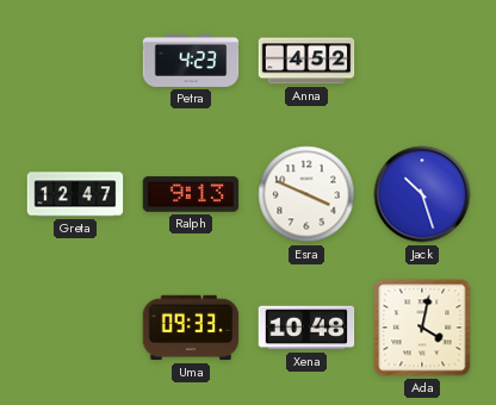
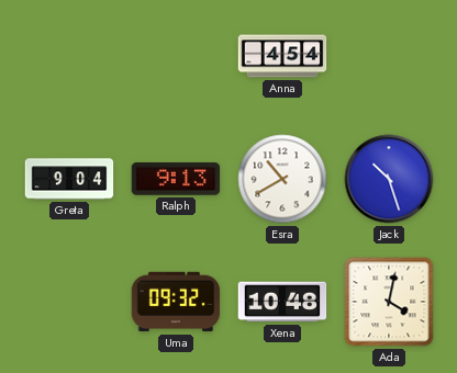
Petra: 4:23 -> none (191, 61)
Anna: 4:52 -> 4:54 (282, 56)
Greta: 12:47 -> 9:04 (69, 179)
Esra: 3:49 -> 10:40 (282, 179)
Uma: 09:33 -> 09:32 (176, 302)
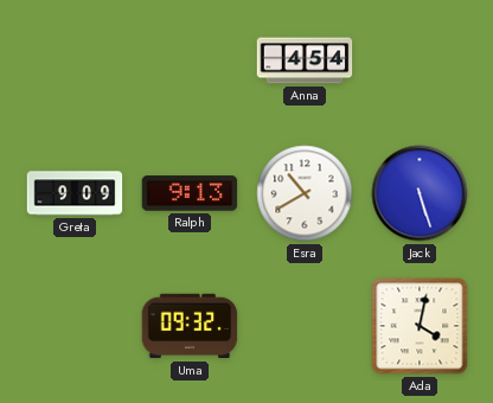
Greta: 9:04 -> 9:09 (75, 193)
Jack: 10:27 -> 5:27 (420, 193)
Xena: 10:48 -> none (282, 302)
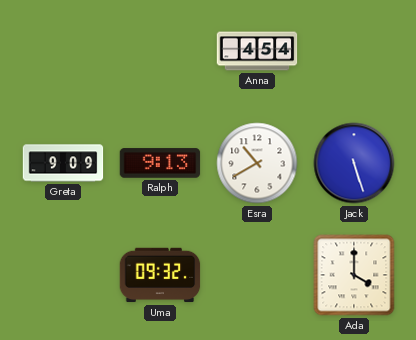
Ada: 4:02 -> 4:00 (354, 275)
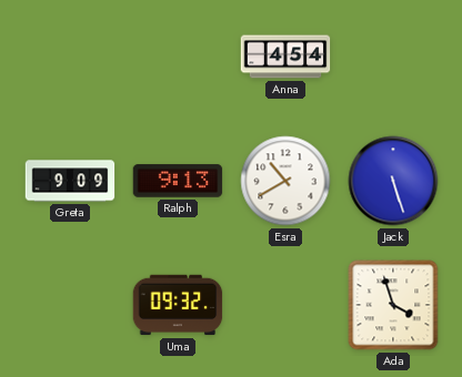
Ada: 4:00 -> 3:57 (393, 305)
